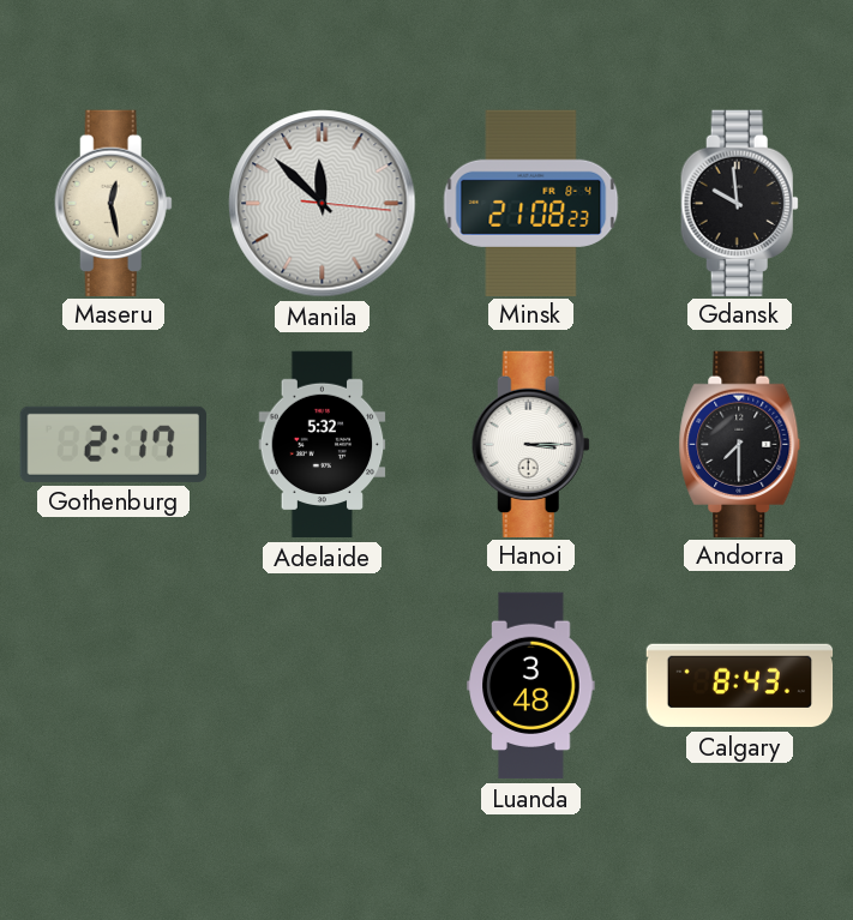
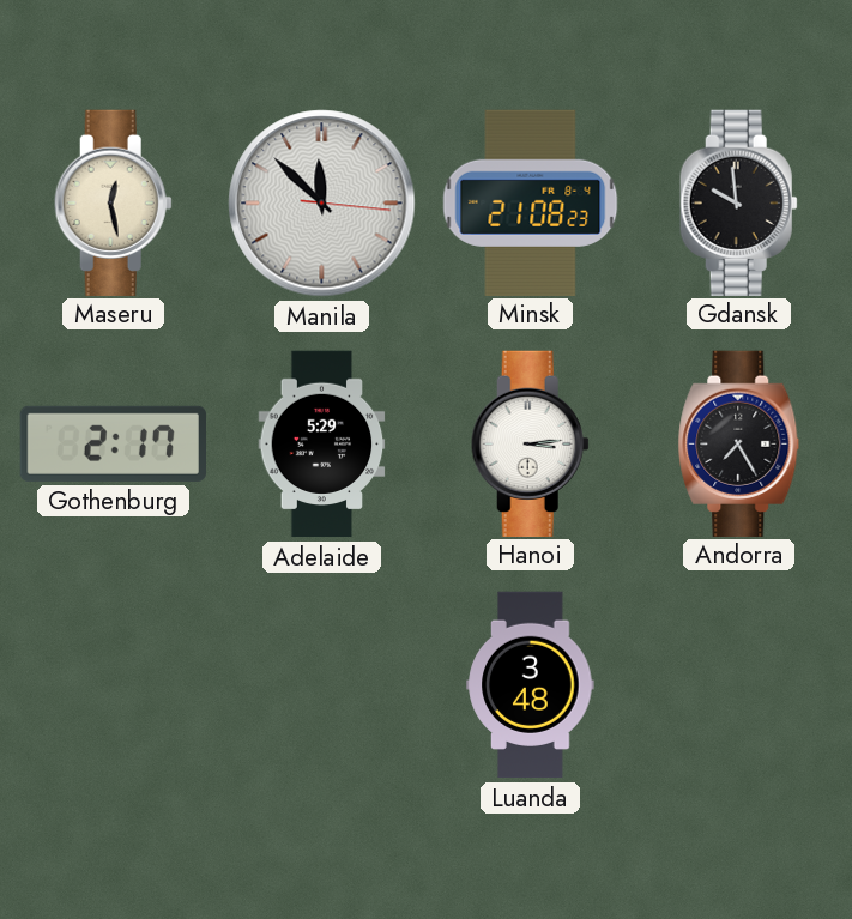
Adelaide: 5:32 -> 5:29 (322, 445)
Hanoi: 3:15 -> 3:14 (530, 443)
Andorra: 7:30 -> 7:25 (739, 443)
Calgary: 8:43 -> none (740, 686)
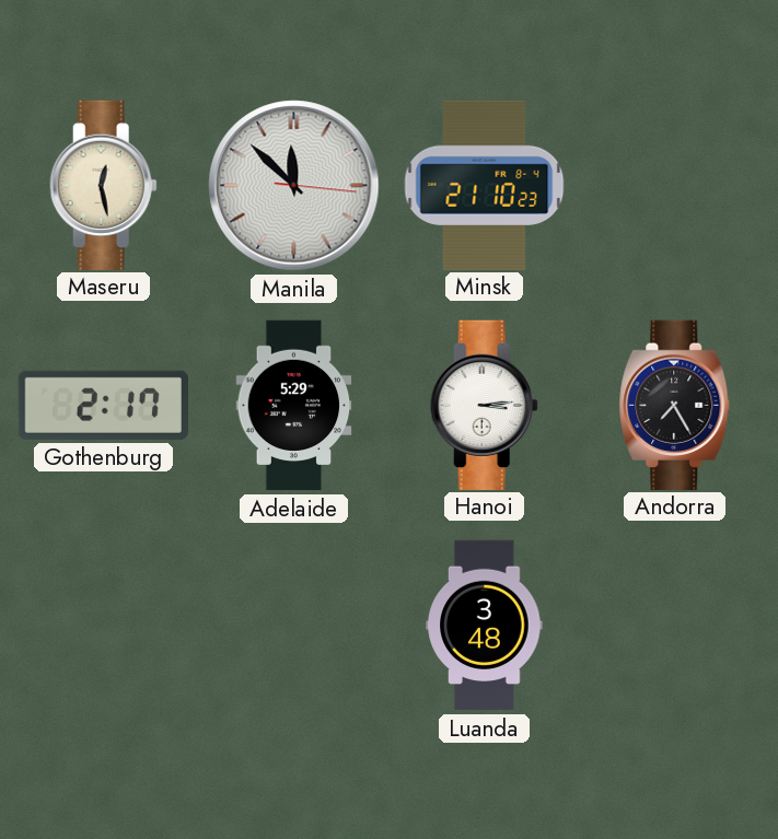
Minsk: 21:08 -> 21:10 (485, 185)
Gdansk: 9:59 -> none (738, 202)
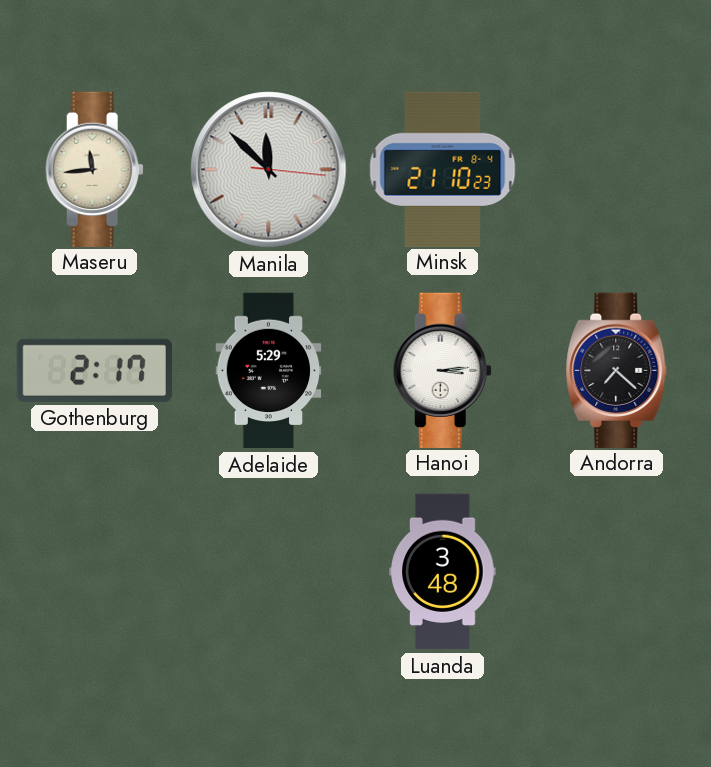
Maseru: 12:28 -> 11:44 (94, 169)
Andorra: 7:25 -> 7:22 (617, 370)
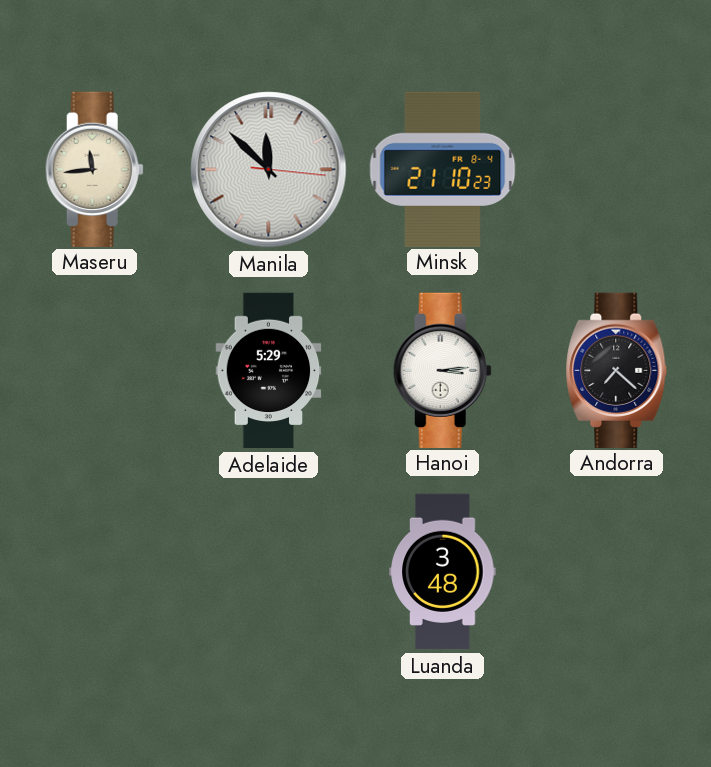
Gothenburg: 2:17 -> none (94, 370)
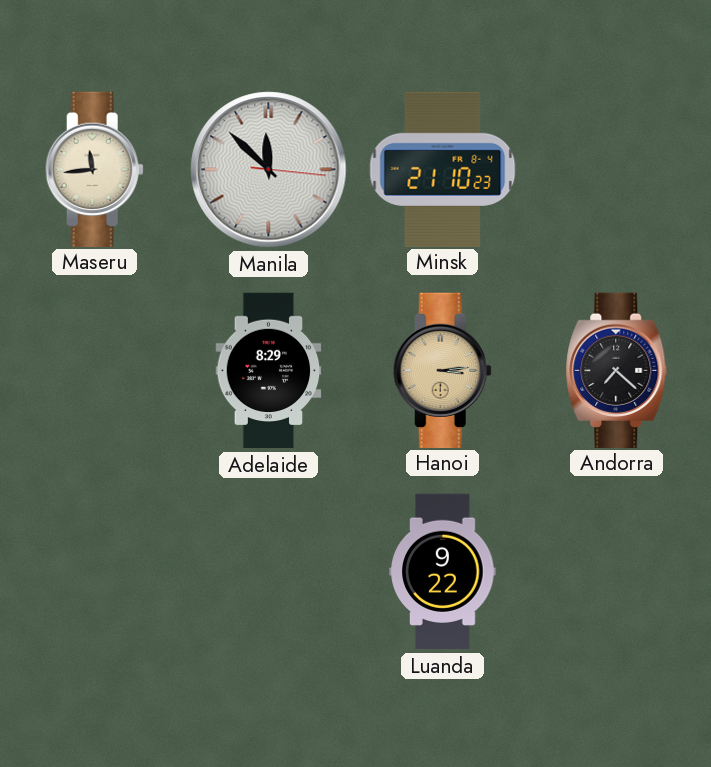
Adelaide: 5:29 -> 8:29 (269, 371)
Hanoi dial: white -> champagne (442, 370)
Luanda: 3:48 -> 9:22 (443, 572)
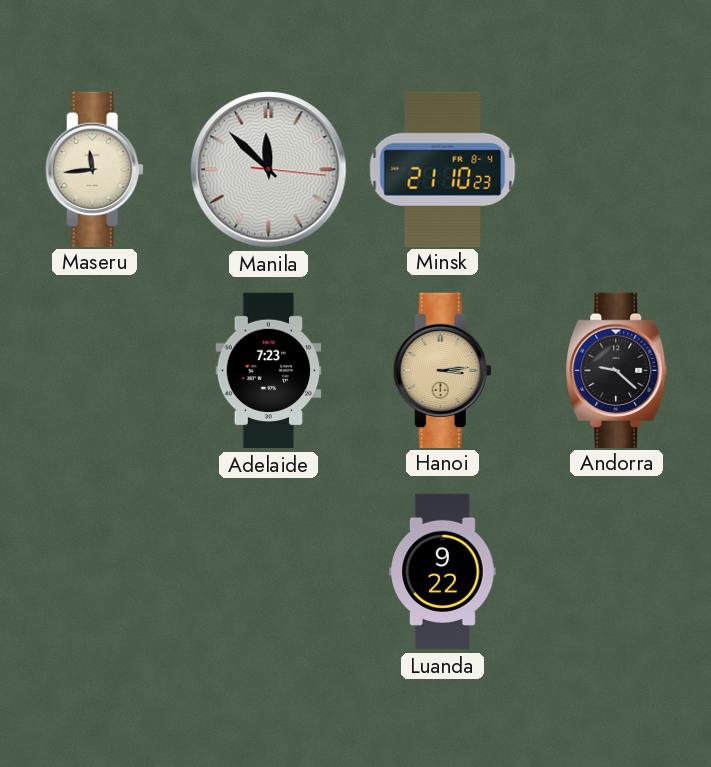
Adelaide: 8:29 -> 7:23 (269, 371)
Andorra: 7:22 -> 9:22 (617, 370)
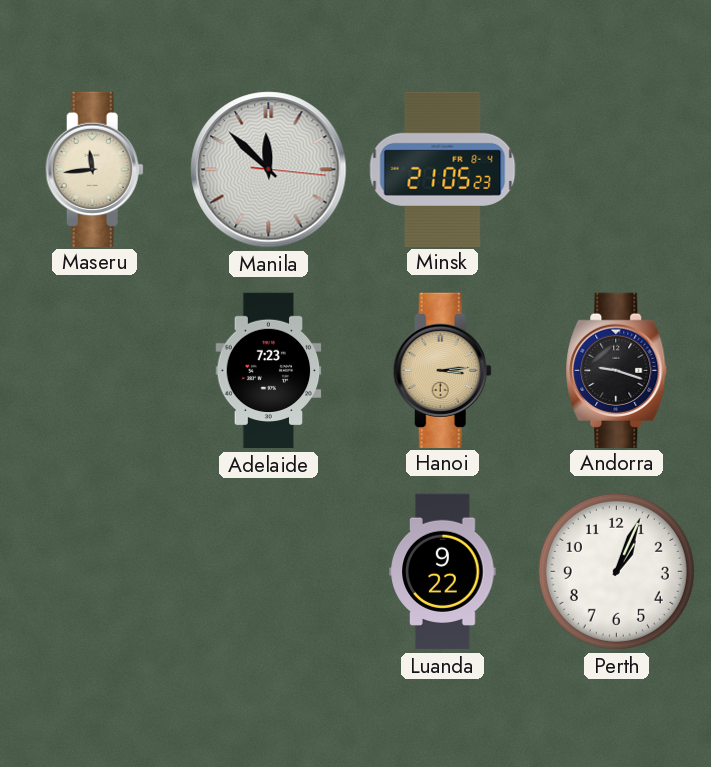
Minsk: 21:10 -> 21:05 (443, 169)
Andorra: 9:22 -> 9:18 (617, 370)
Perth: none -> 1:04 (616, 571)
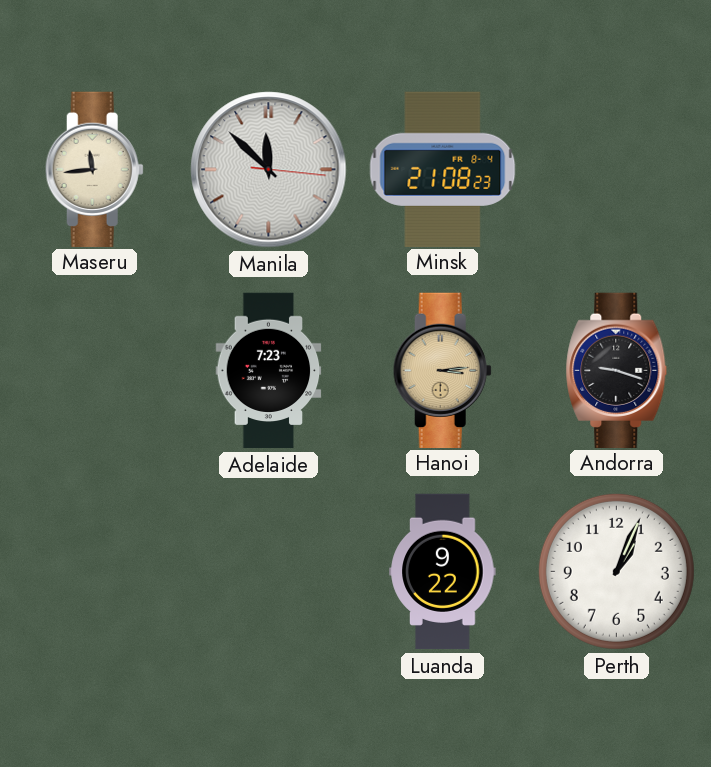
Minsk: 21:05 -> 21:08 (443, 169)
